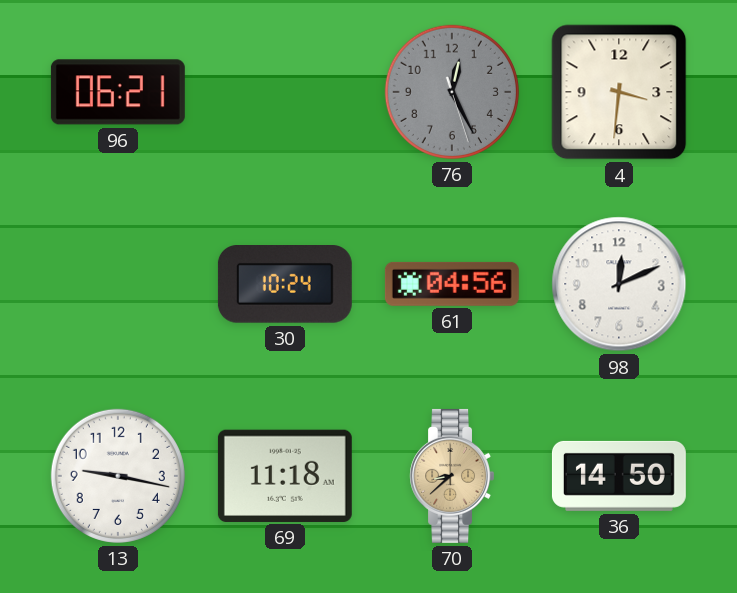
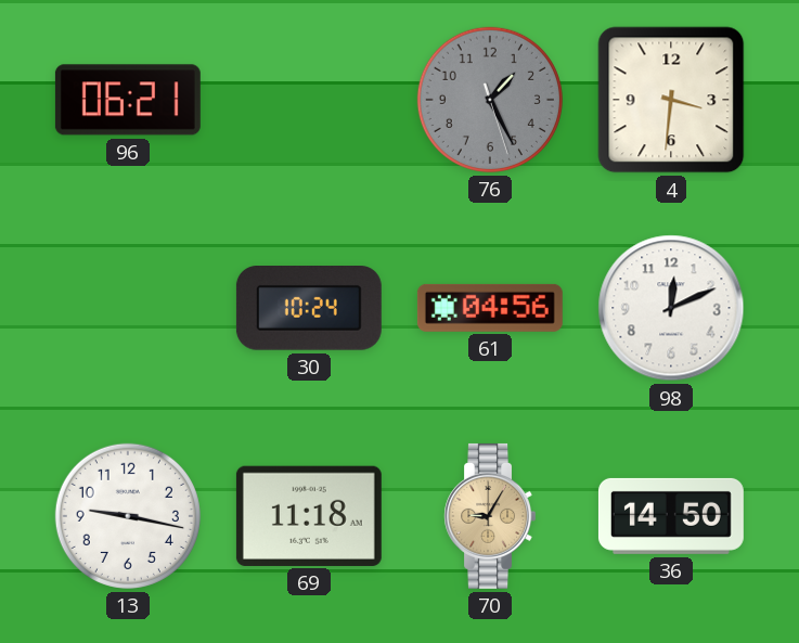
76: 12:25 -> 1:25 (490, 100)
70: 8:38 -> 9:05 (489, 516)
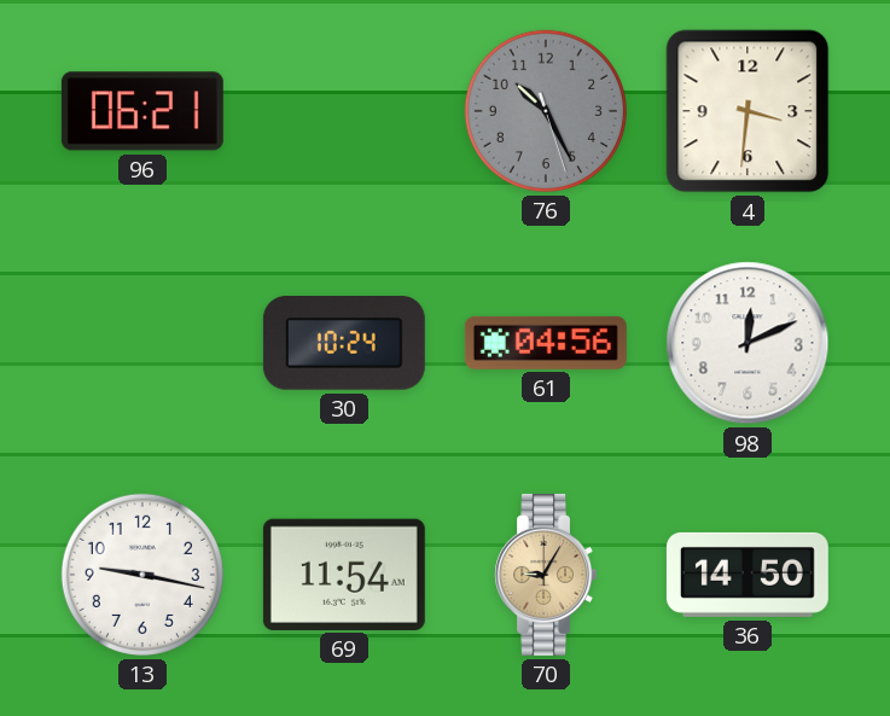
76: 1:25 -> 10:25 (546, 111)
69: 11:18 -> 11:54 (344, 575)
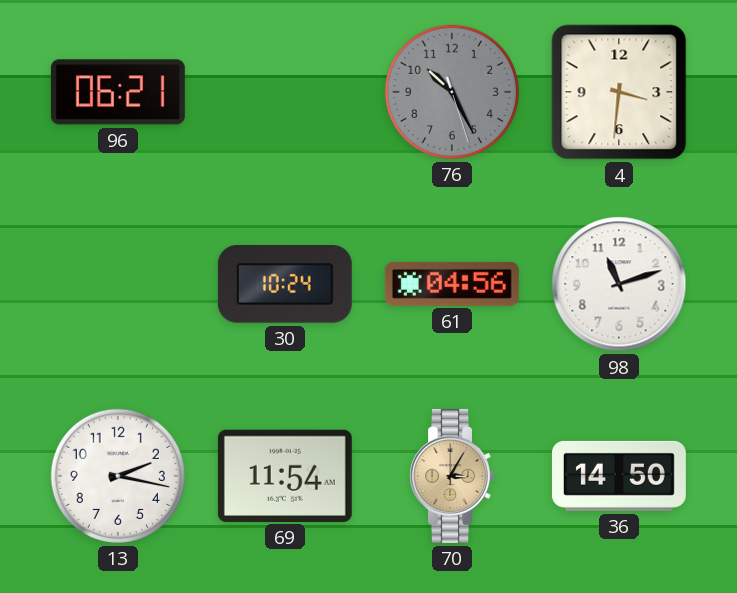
98: 12:11 -> 11:12 (619, 284)
13: 9:17 -> 2:17 (118, 476)
70: 9:05 -> 3:05 (451, 476)
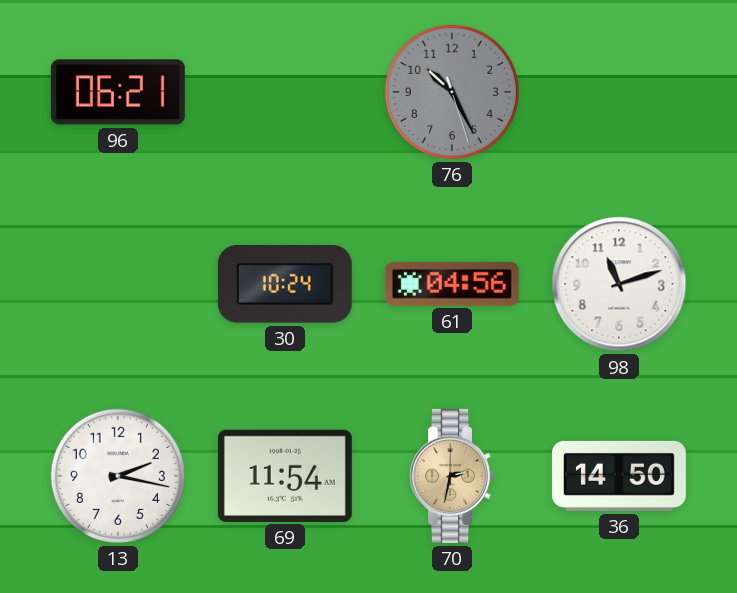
4: 3:31 -> none (619, 92)
70: 3:05 -> 2:32 (451, 476)
